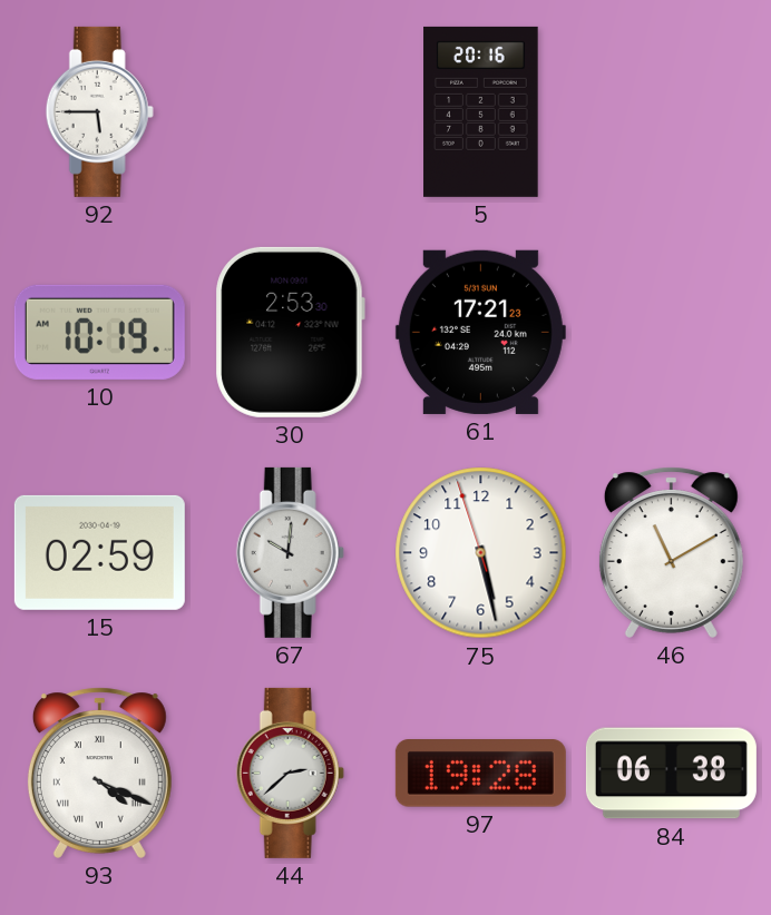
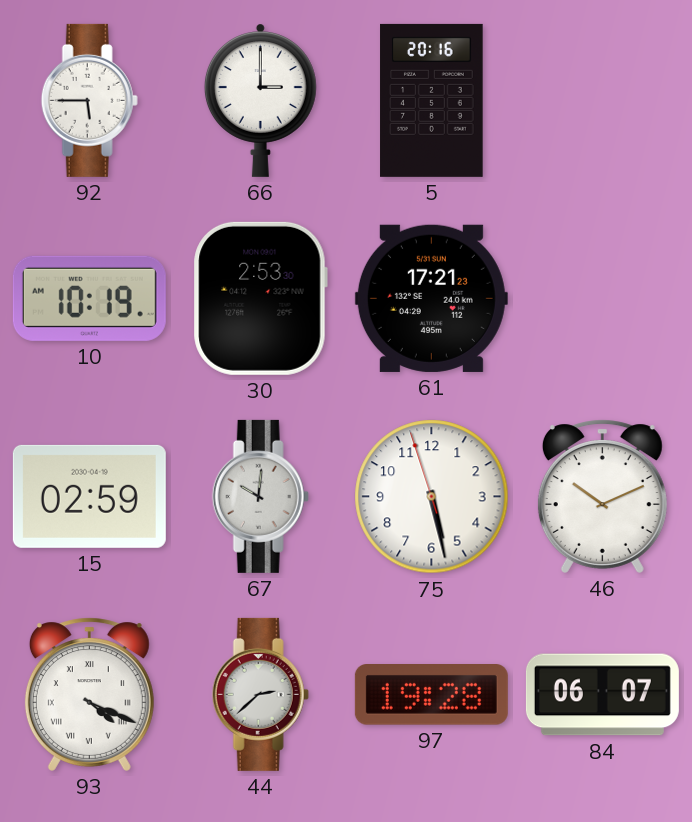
66: none -> 3:00 (260, 100)
46: 11:10 -> 10:11 (602, 496)
84: 06:38 -> 06:07 (602, 695)
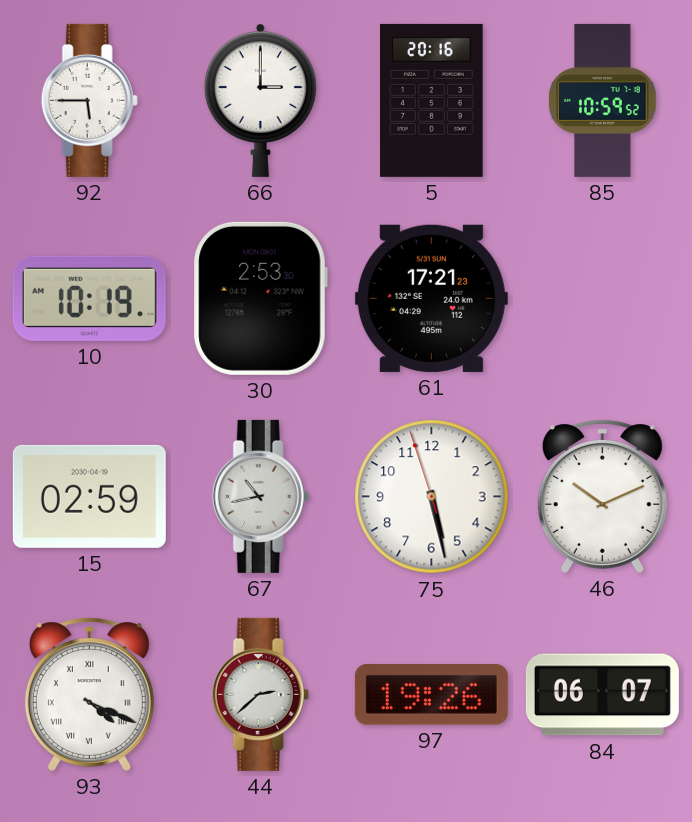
85: none -> 10:59 (603, 100)
67: 10:01 -> 10:43 (260, 496)
97: 19:28 -> 19:26 (431, 695)
